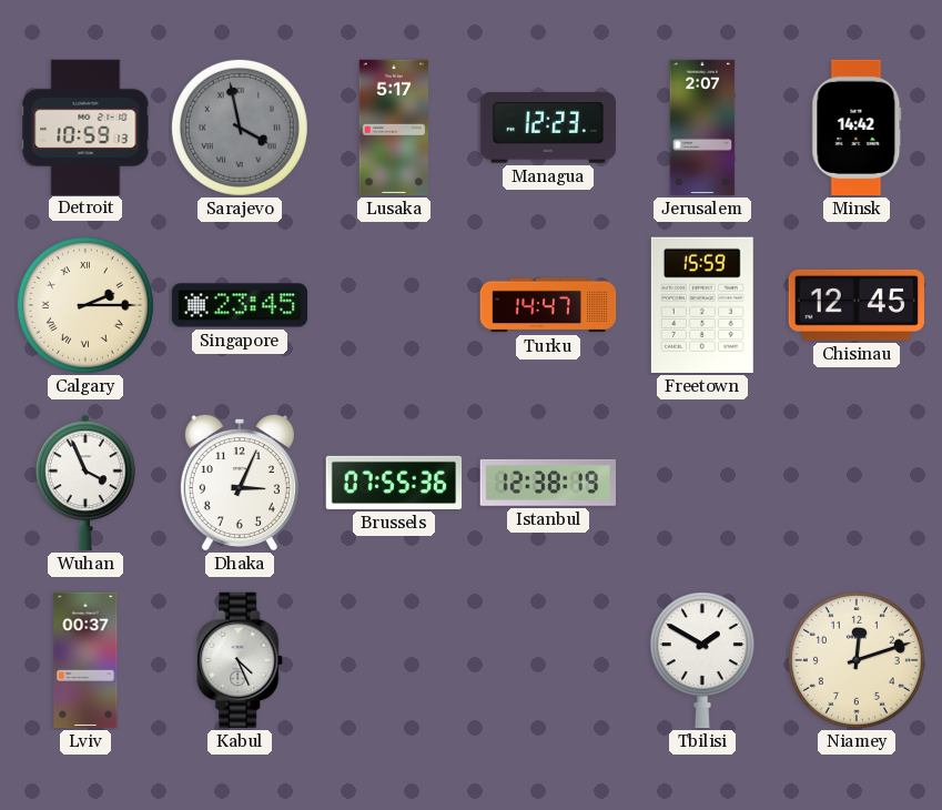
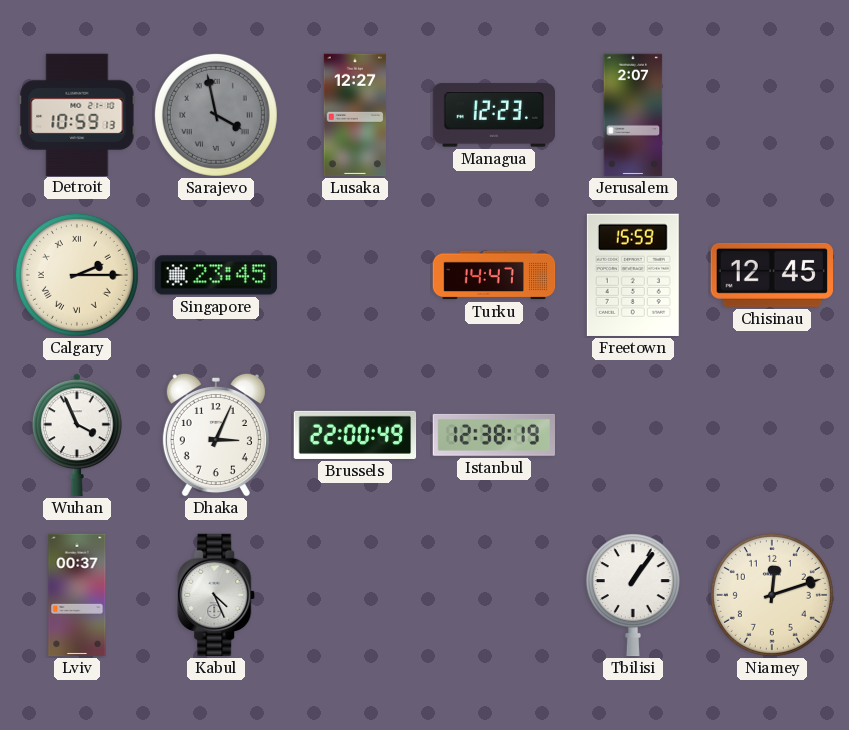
Lusaka: 5:17 -> 12:27 (354, 115)
Minsk: 14:42 -> none (857, 128)
Brussels: 07:55 -> 22:00 (355, 435)
Tbilisi: 1:50 -> 1:06 (633, 595)
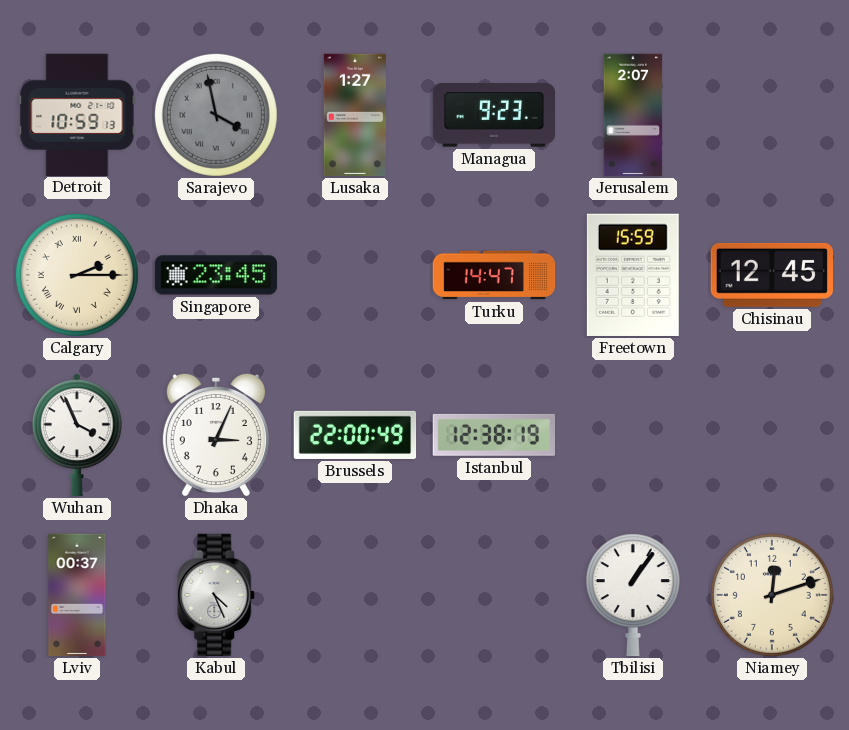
Lusaka: 12:27 -> 1:27 (354, 115)
Managua: 12:23 -> 9:23 (494, 115)
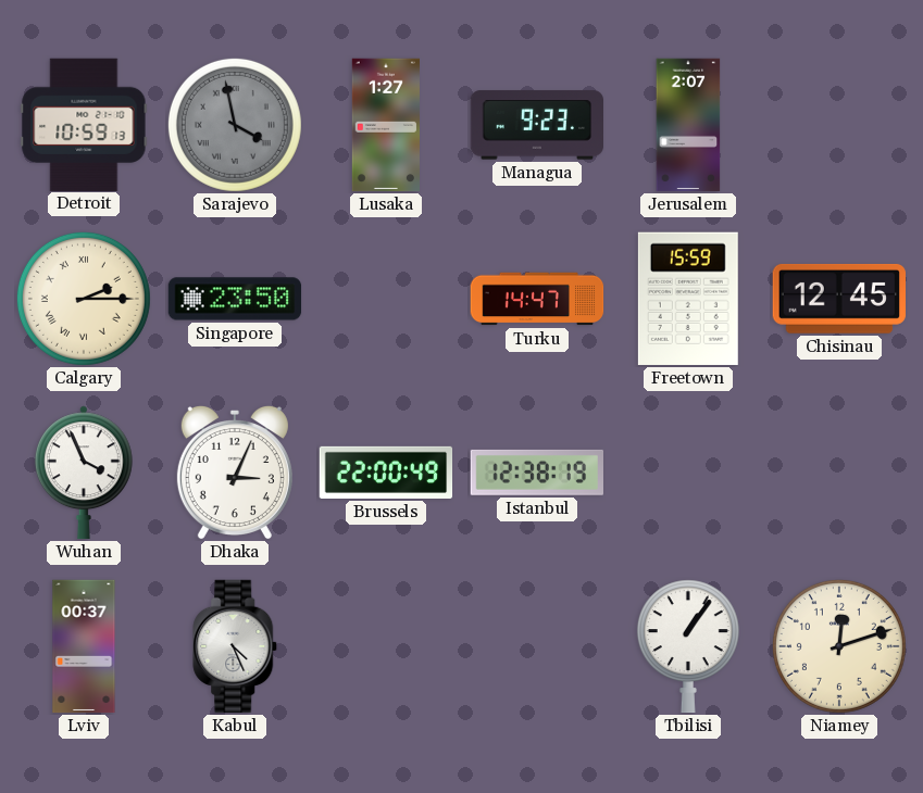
Singapore: 23:45 -> 23:50 (235, 299)
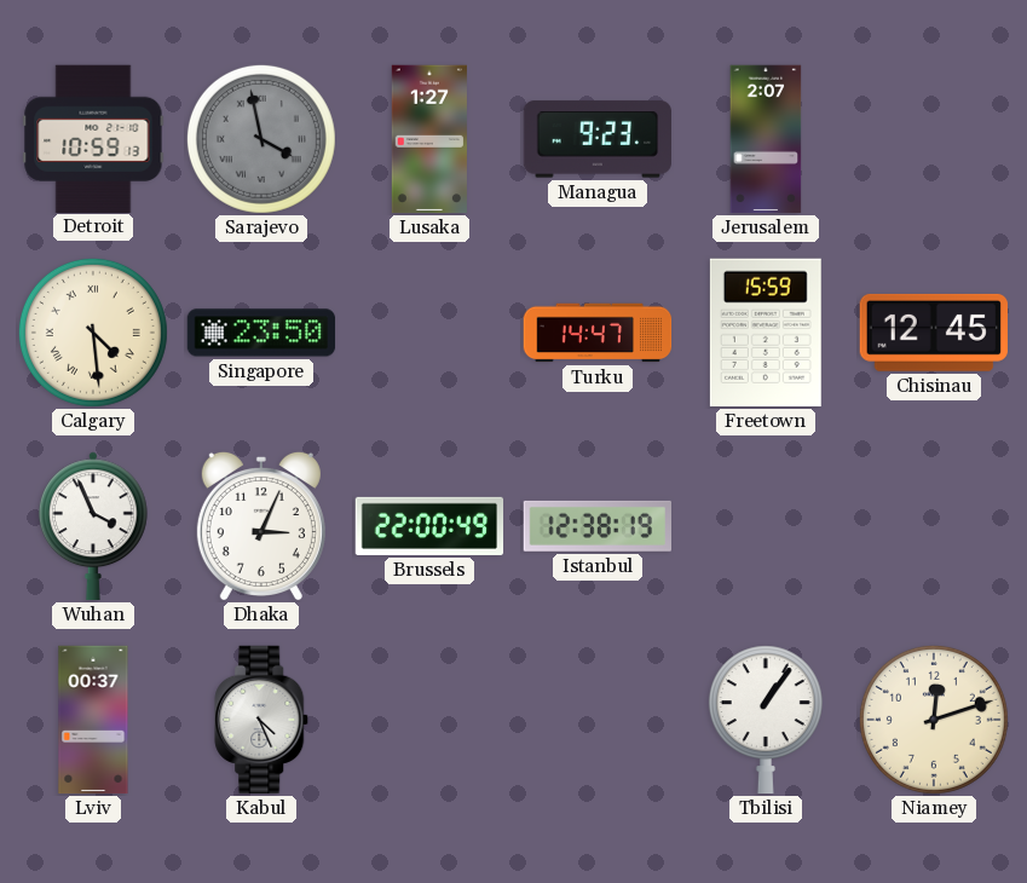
Calgary: 2:15 -> 4:29 (93, 333)
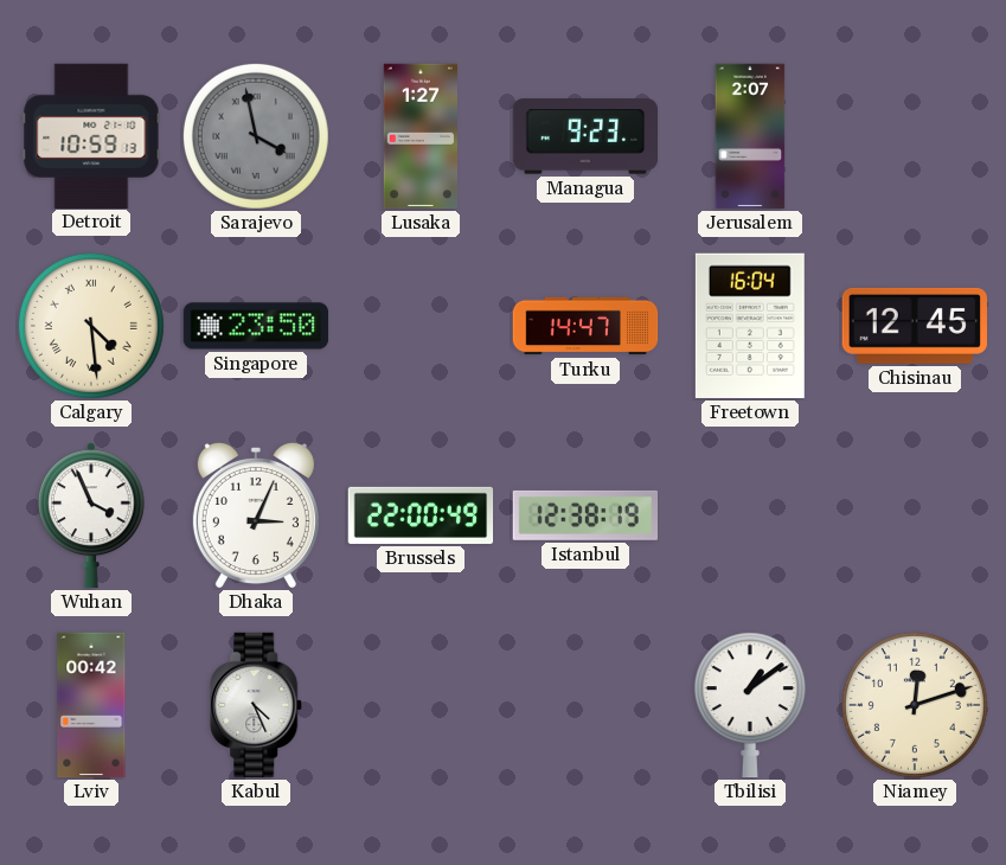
Freetown: 15:59 -> 16:04 (750, 326)
Lviv: 00:37 -> 00:42 (91, 705)
Tbilisi: 1:06 -> 1:09 (750, 705)
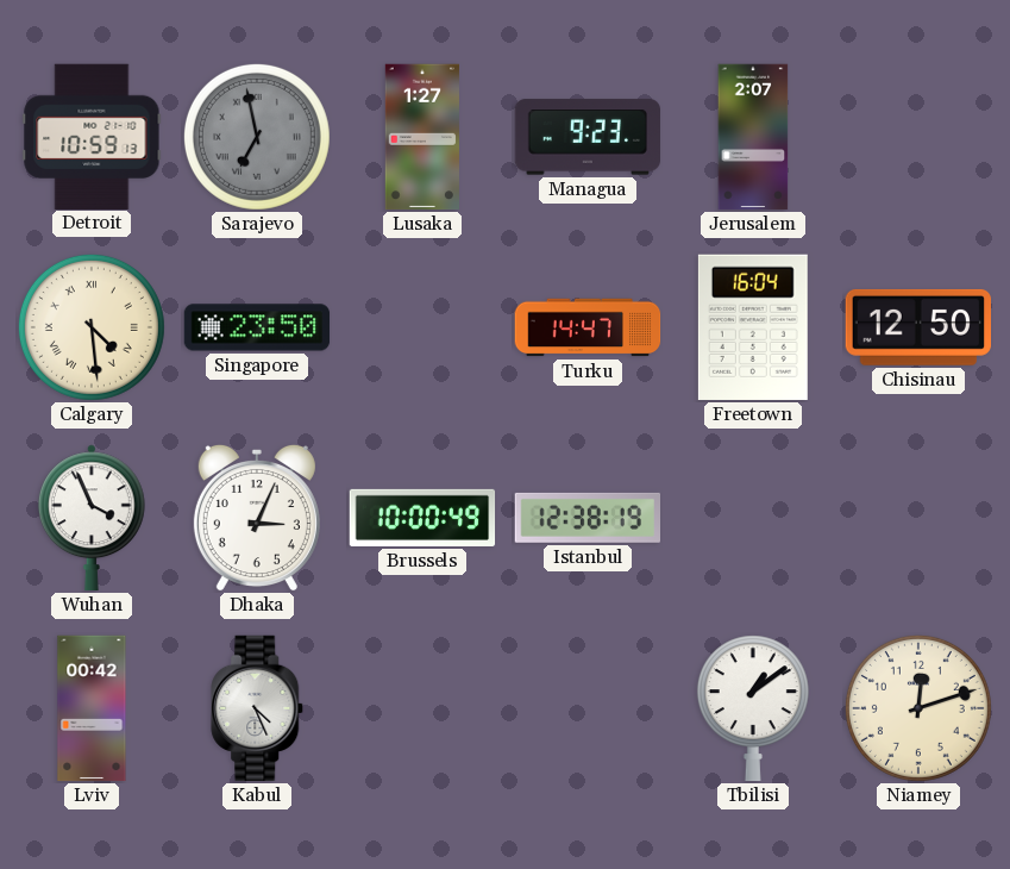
Sarajevo: 3:58 -> 6:58 (257, 137)
Chisinau: 12:45 -> 12:50 (917, 327)
Brussels: 22:00 -> 10:00 (422, 518)
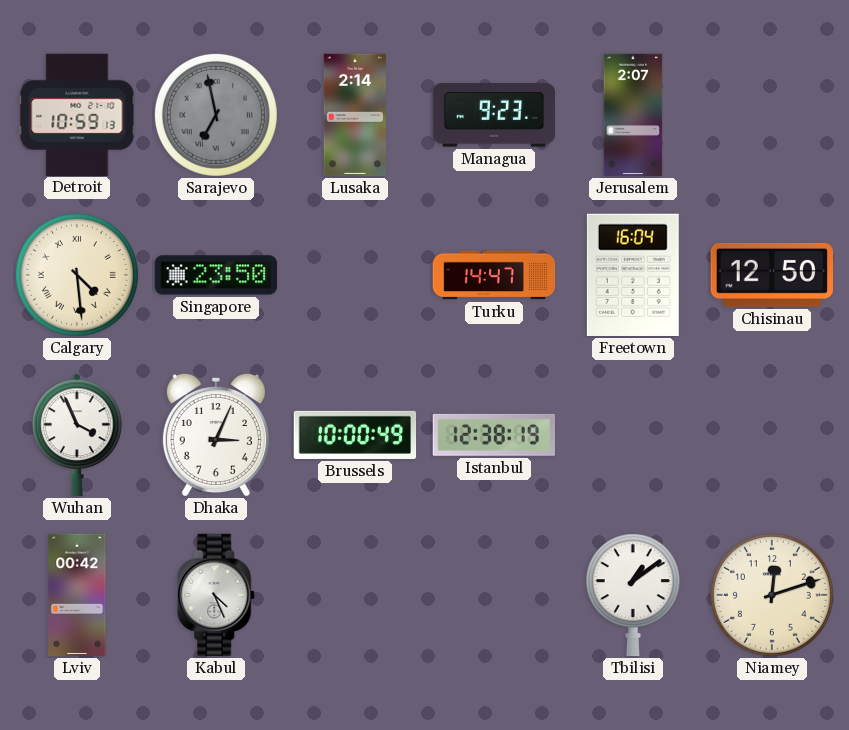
Lusaka: 1:27 -> 2:14 (354, 115)
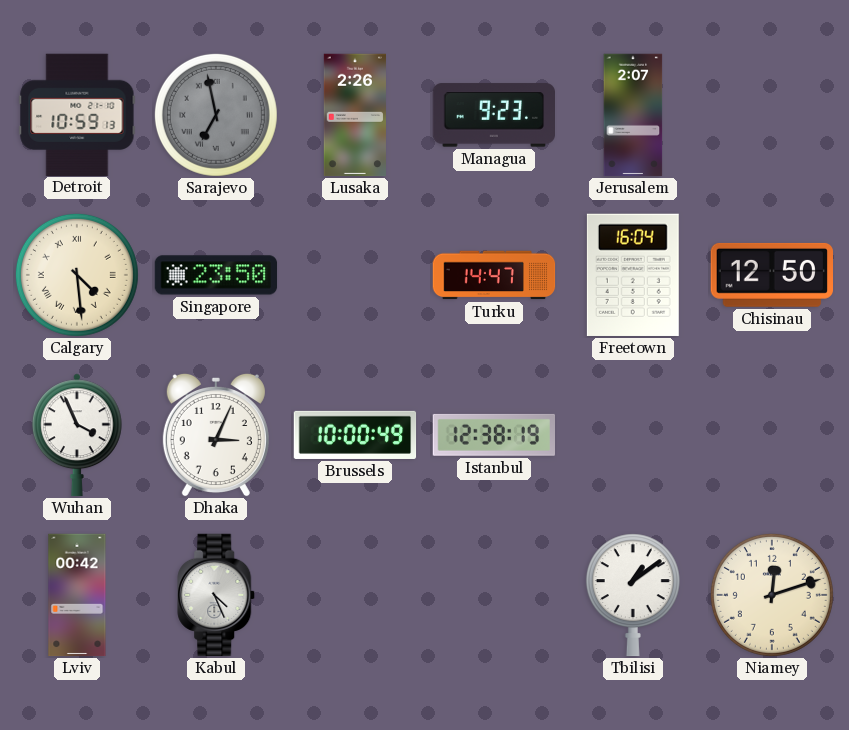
Lusaka: 2:14 -> 2:26 (354, 115)
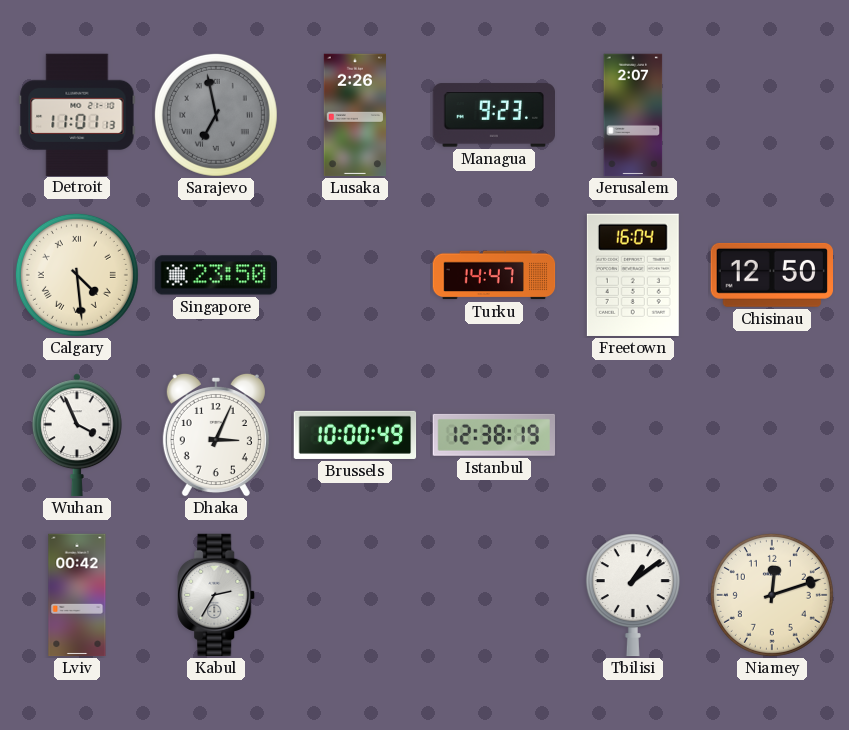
Detroit: 10:59 -> 11:01 (77, 114)
Kabul: 4:26 -> 2:35 (217, 595)
